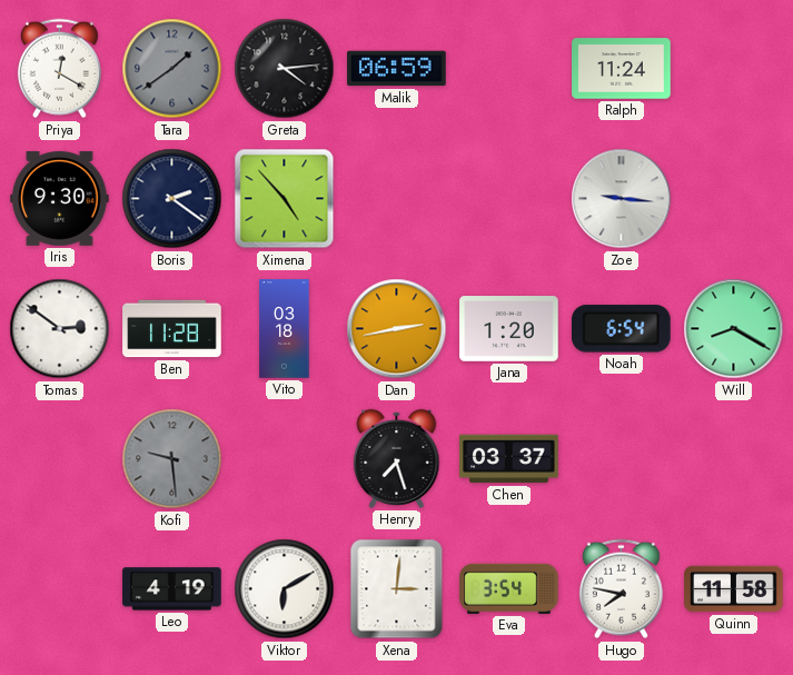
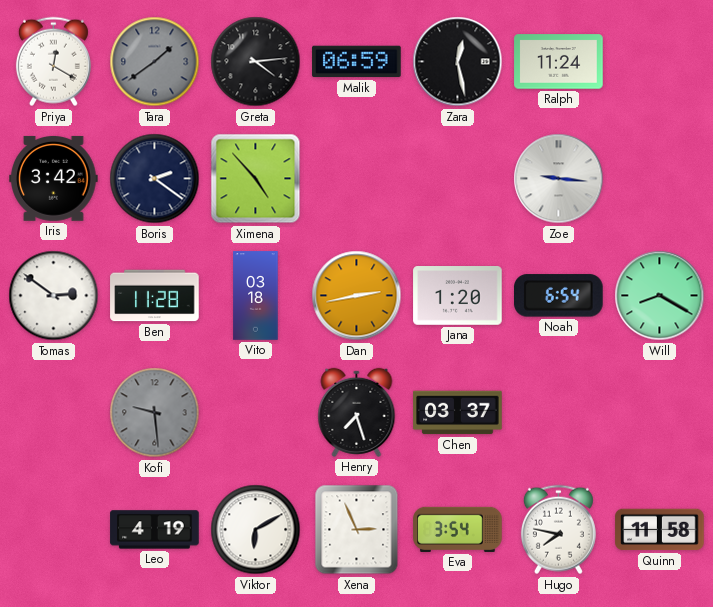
Zara: none -> 12:28 (458, 62)
Iris: 9:30 -> 3:42 (54, 178)
Xena: 3:01 -> 2:56 (357, 530)
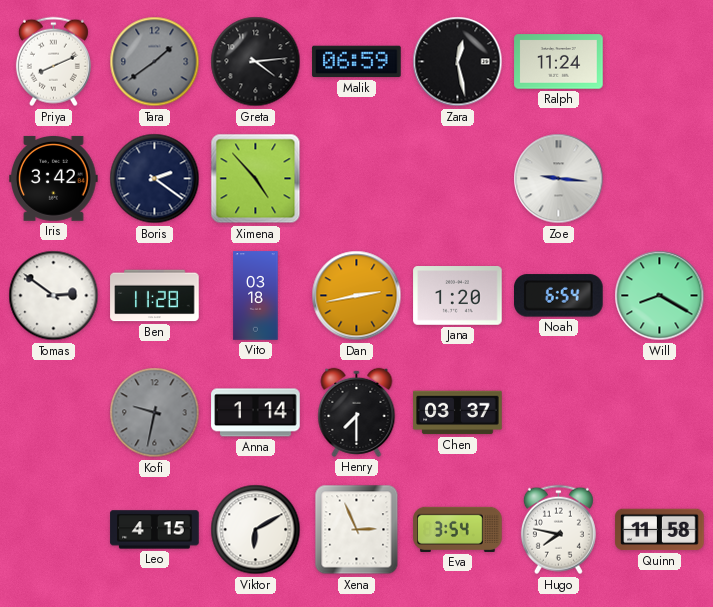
Priya: 12:20 -> 8:11 (53, 62)
Kofi: 9:29 -> 9:32 (155, 413)
Anna: none -> 1:14 (256, 413)
Henry: 7:27 -> 7:30 (357, 412)
Leo: 4:19 -> 4:15 (155, 530)
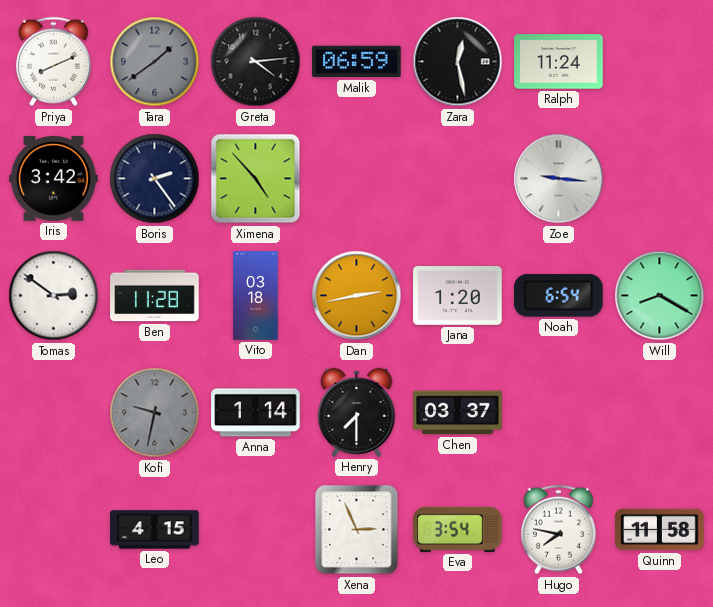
Boris: 2:21 -> 2:24 (155, 179)
Viktor: 6:10 -> none (256, 530)
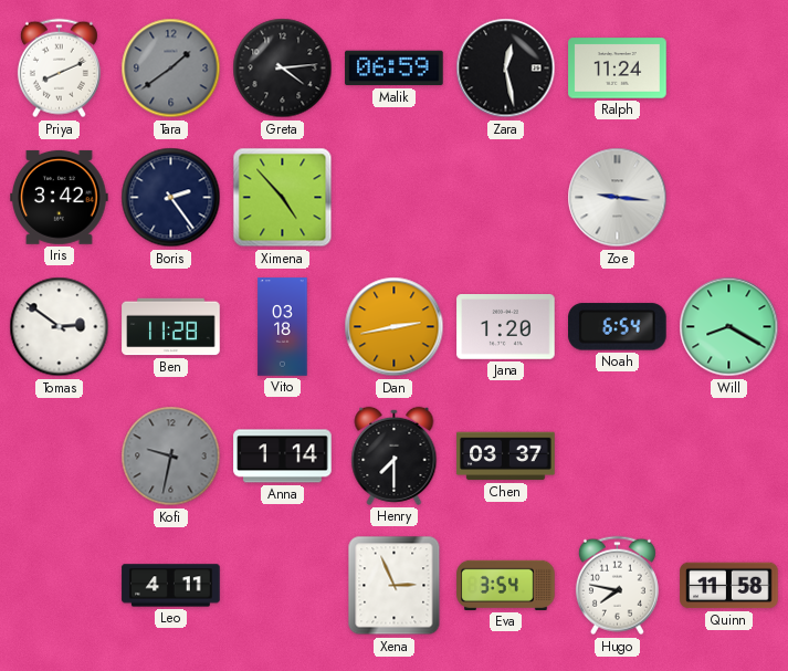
Leo: 4:15 -> 4:11 (171, 586)
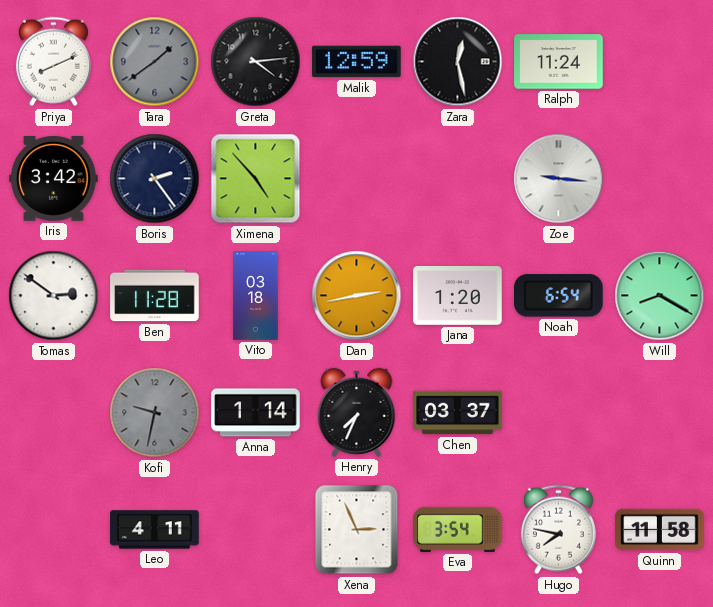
Malik: 06:59 -> 12:59 (357, 62)
Henry: 7:30 -> 7:34 (357, 412)
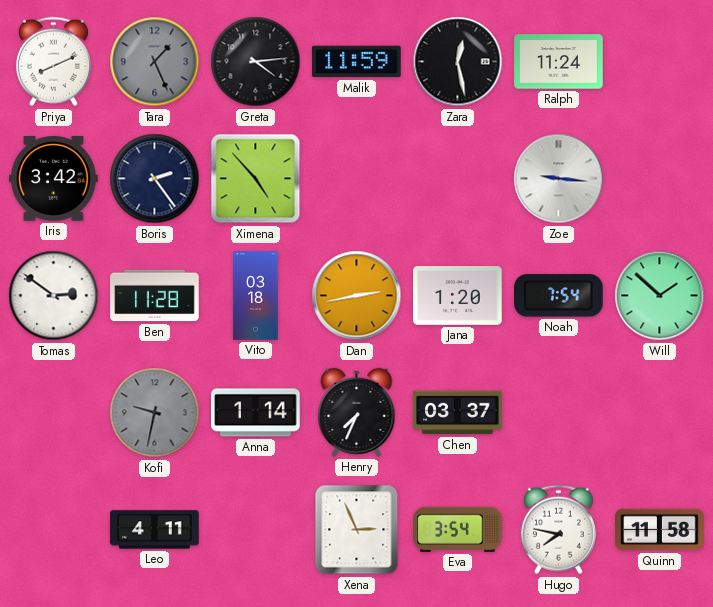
Tara: 1:39 -> 1:26 (155, 62)
Malik: 12:59 -> 11:59 (357, 62)
Noah: 6:54 -> 7:54 (559, 296)
Will: 8:20 -> 1:52 (660, 296)
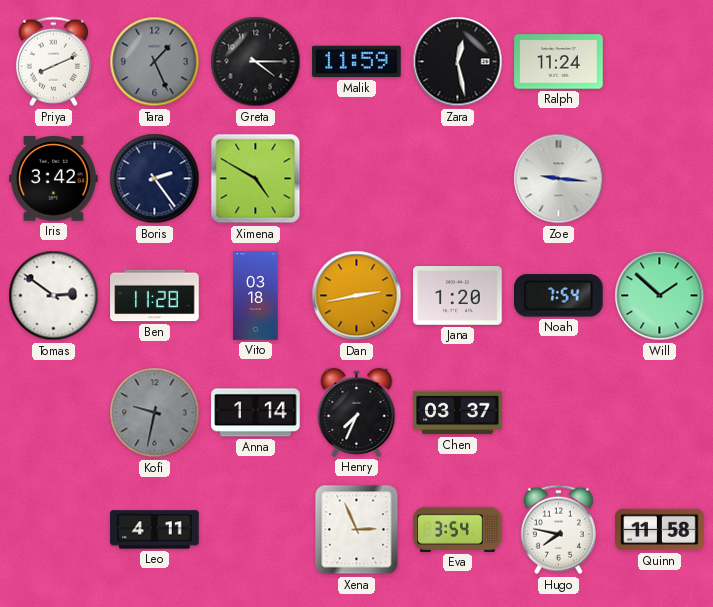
Greta: 4:14 -> 4:15 (256, 62)
Ximena: 4:53 -> 4:50 (256, 179)
